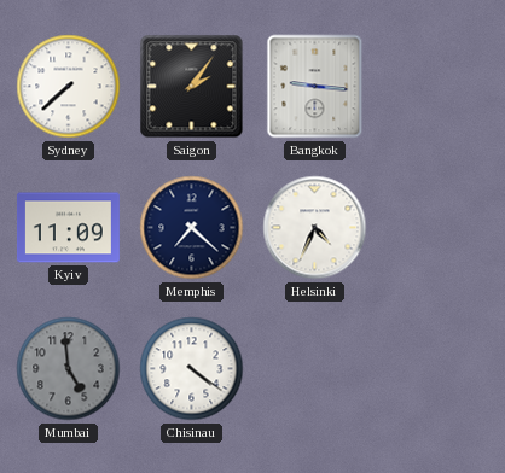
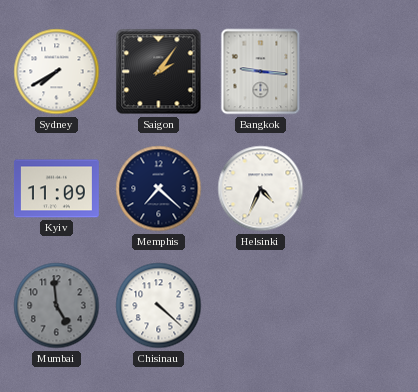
Sydney: 7:38 -> 7:40 (57, 72)
Chisinau: 4:21 -> 4:22 (159, 306)
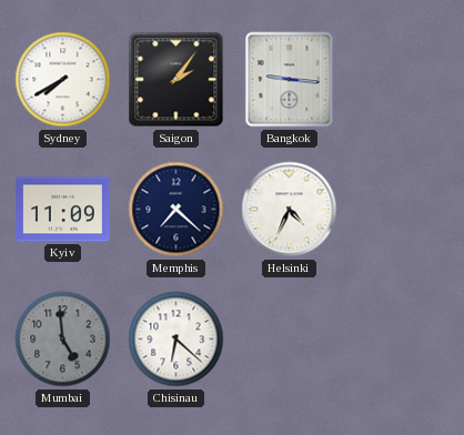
Chisinau: 4:22 -> 6:22 (176, 340)
